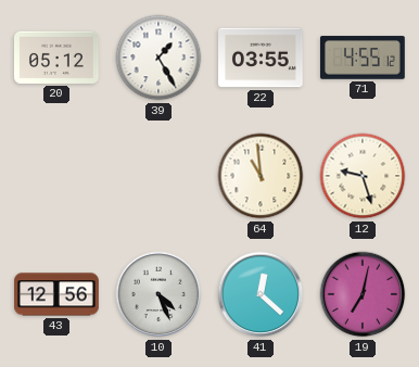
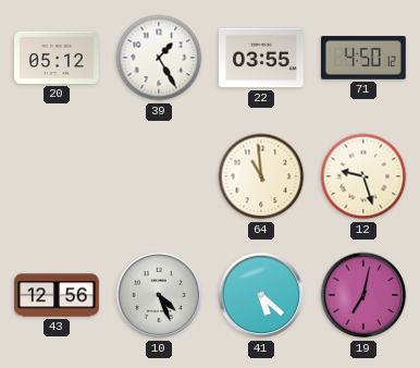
71: 4:55 -> 4:50 (365, 58)
41: 12:22 -> 5:22 (261, 295)
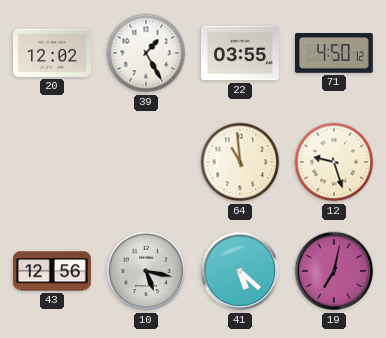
20: 05:12 -> 12:02 (53, 53)
10: 4:26 -> 5:17 (146, 271)
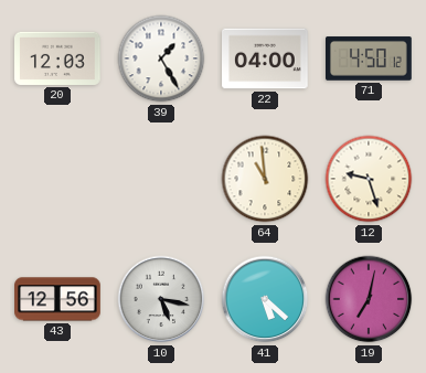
20: 12:02 -> 12:03 (58, 58)
22: 03:55 -> 04:00 (266, 58)
